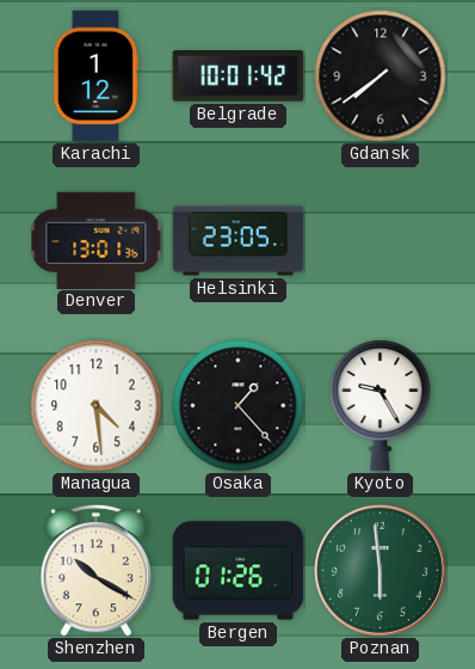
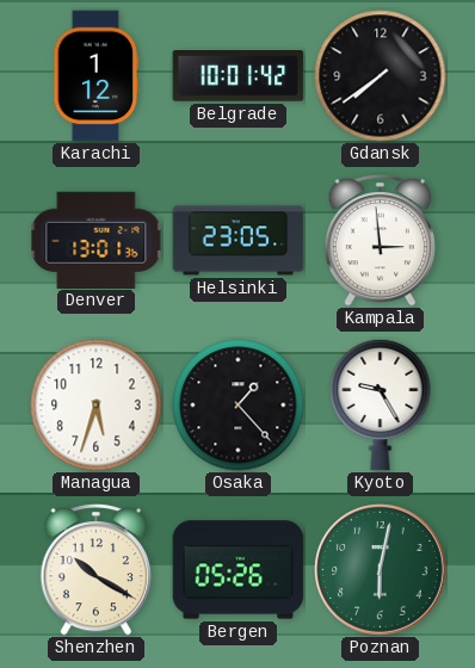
Kampala: none -> 2:59 (381, 240)
Managua: 4:29 -> 5:33 (97, 406)
Bergen: 01:26 -> 05:26 (239, 570)
Poznan: 5:59 -> 6:02 (381, 570)
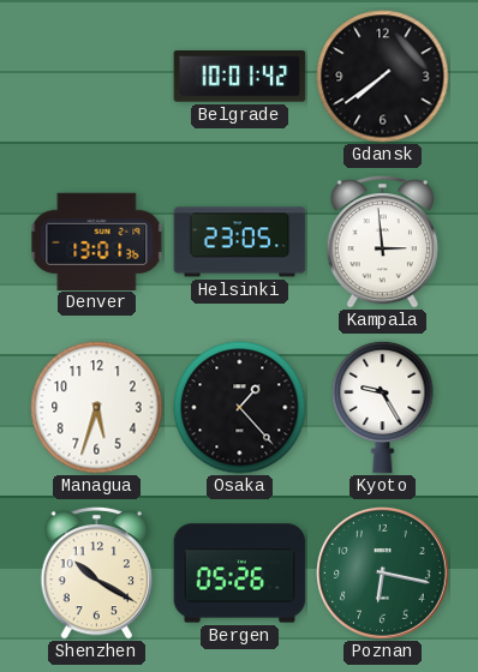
Karachi: 1:12 -> none (95, 76)
Poznan: 6:02 -> 6:17 (383, 574)
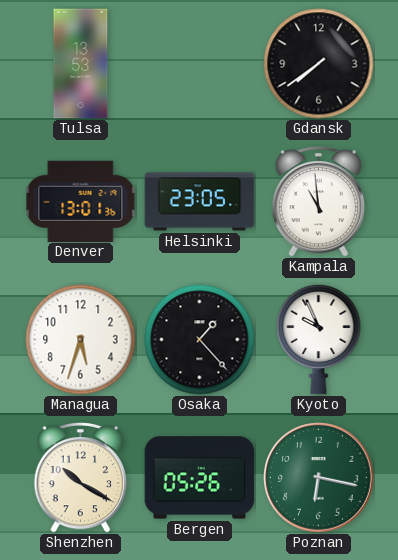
Tulsa: none -> 13:53 (81, 64)
Belgrade: 10:01 -> none (240, 77)
Kampala: 2:59 -> 10:59 (319, 201)
Kyoto: 9:25 -> 9:56 (319, 339)
